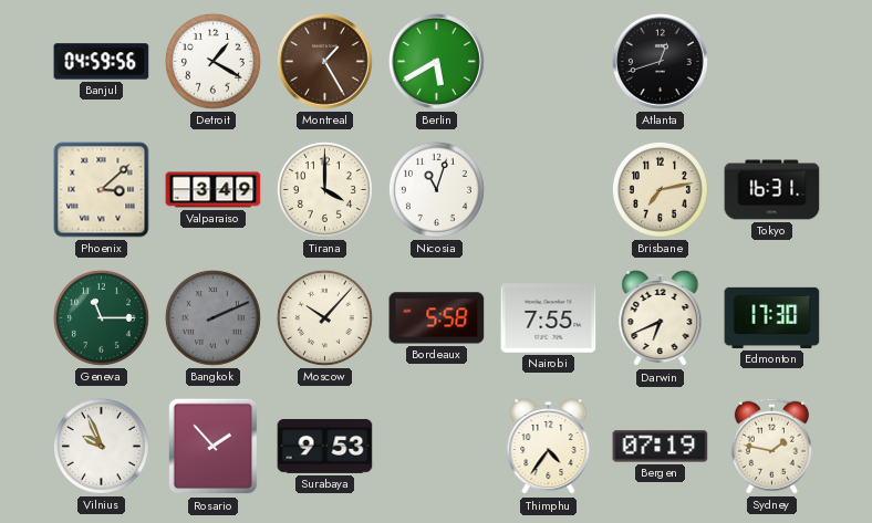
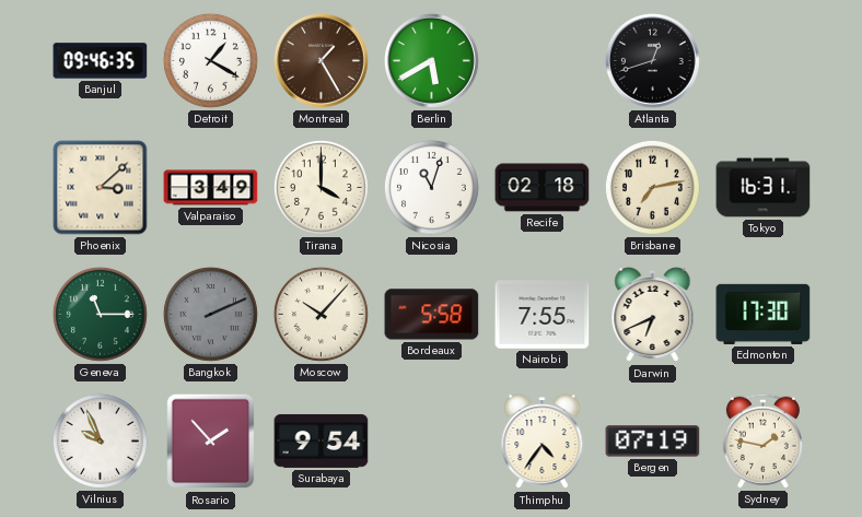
Banjul: 04:59 -> 09:46 (101, 61)
Recife: none -> 02:18 (543, 188)
Surabaya: 9:53 -> 9:54 (322, 440)
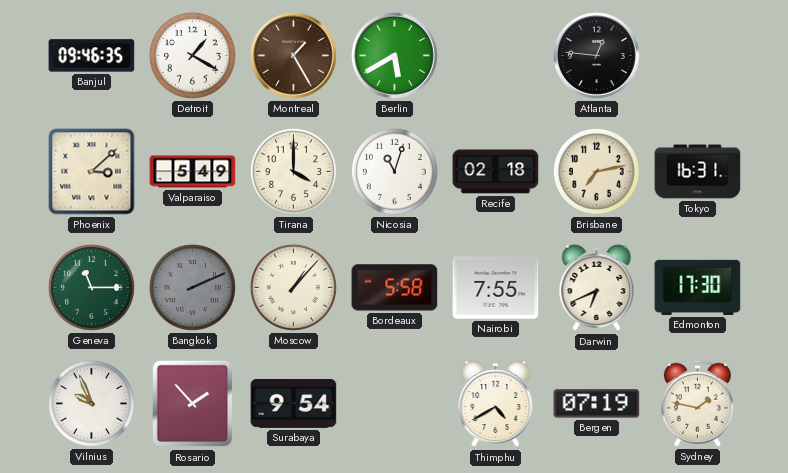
Atlanta: 12:42 -> 12:46 (596, 55)
Valparaiso: 3:49 -> 5:49 (193, 172)
Moscow: 10:07 -> 1:07 (293, 287)
Thimphu: 4:36 -> 4:40 (496, 404)
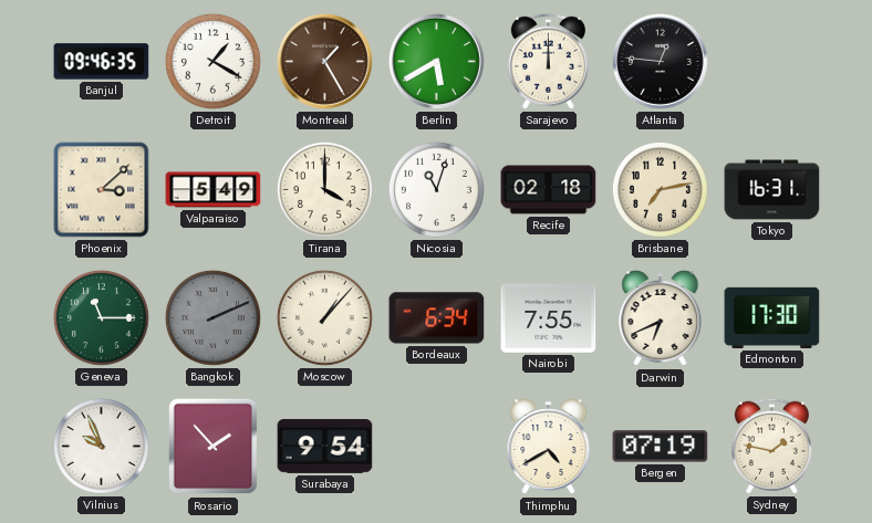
Sarajevo: none -> 12:00 (548, 61)
Bordeaux: 5:58 -> 6:34 (437, 318)
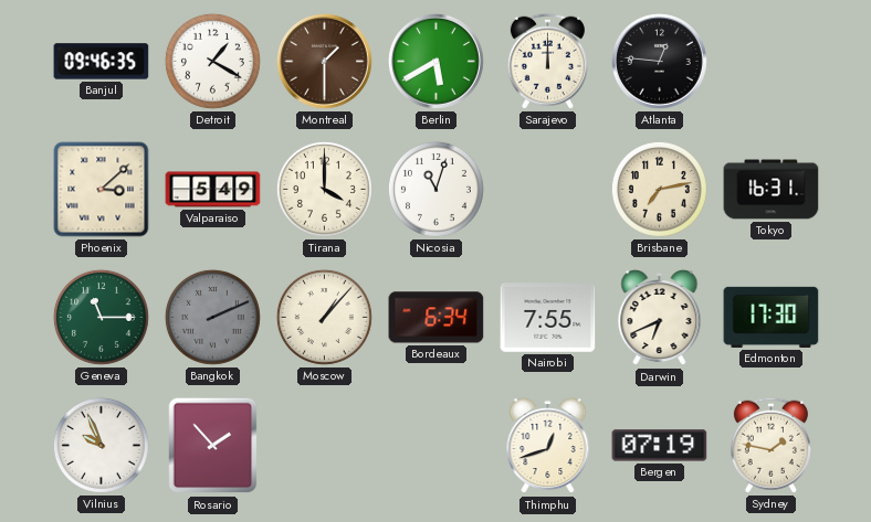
Montreal: 1:25 -> 1:30 (324, 61)
Recife: 02:18 -> none (549, 190)
Surabaya: 9:54 -> none (325, 446)
Thimphu: 4:40 -> 12:42 (548, 446)
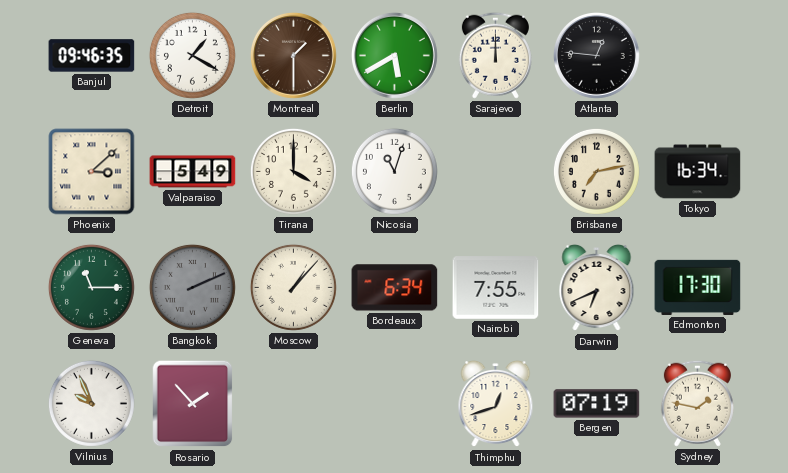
Tokyo: 16:31 -> 16:34 (698, 172)
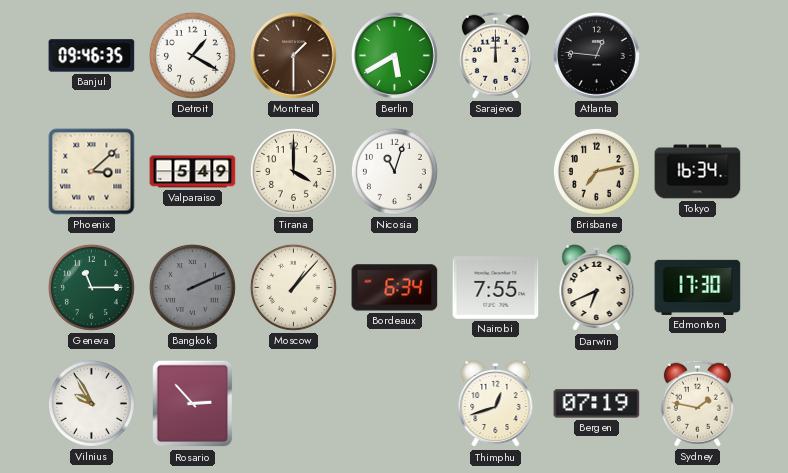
Vilnius: 9:56 -> 9:55 (91, 403)
Rosario: 1:53 -> 2:53 (193, 404)
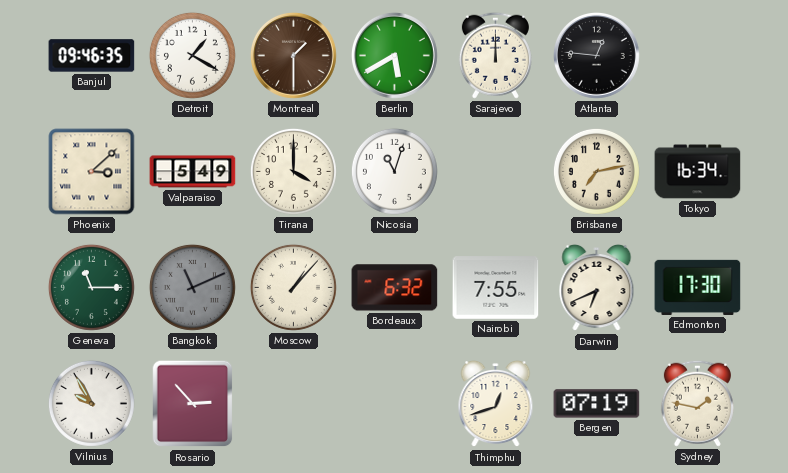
Bangkok: 2:11 -> 11:11 (192, 287)
Bordeaux: 6:34 -> 6:32 (395, 288)
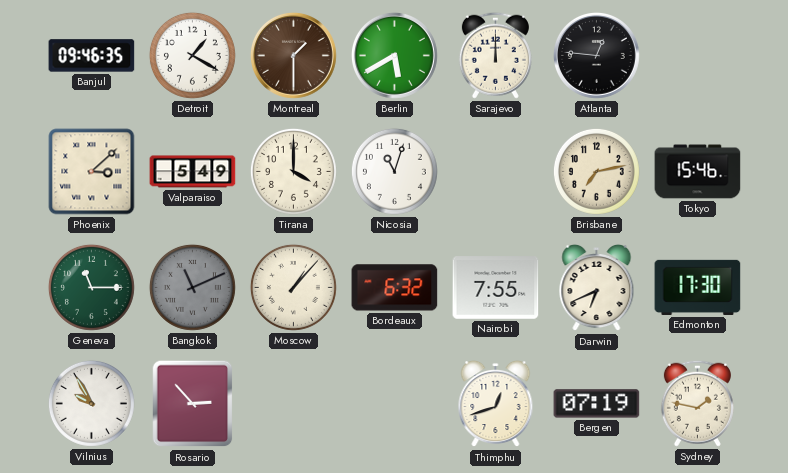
Tokyo: 16:34 -> 15:46 (698, 172)
